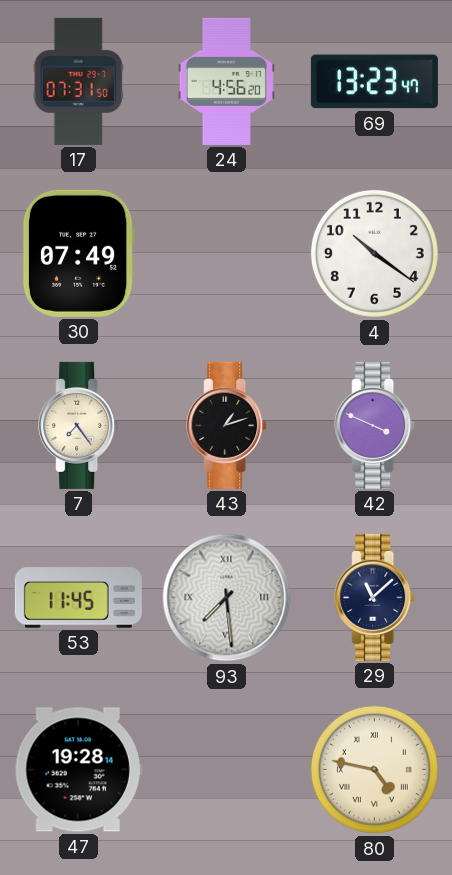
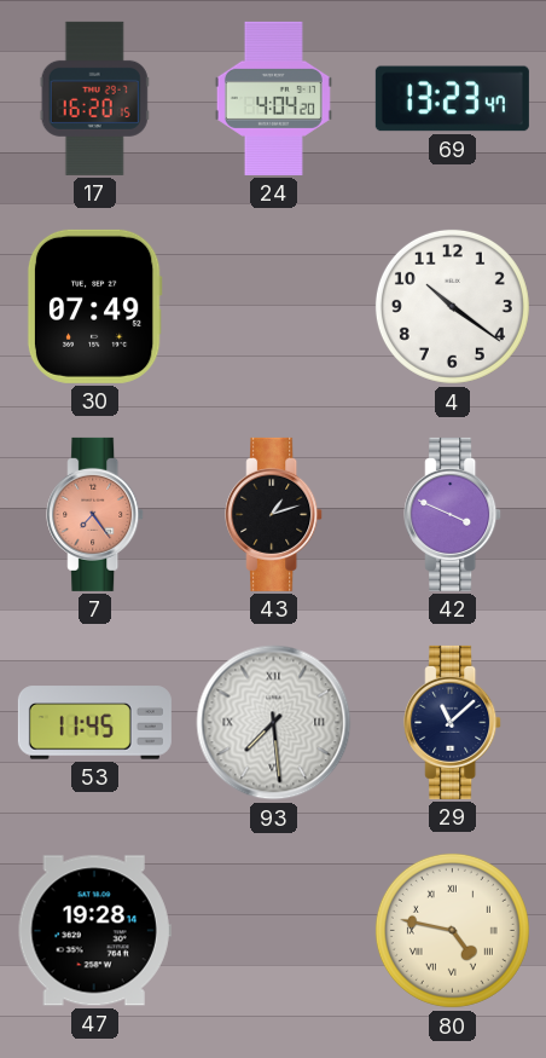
17: 07:31 -> 16:20 (94, 98)
24: 4:56 -> 4:04 (273, 98)
7 dial: cream -> salmon (95, 514)
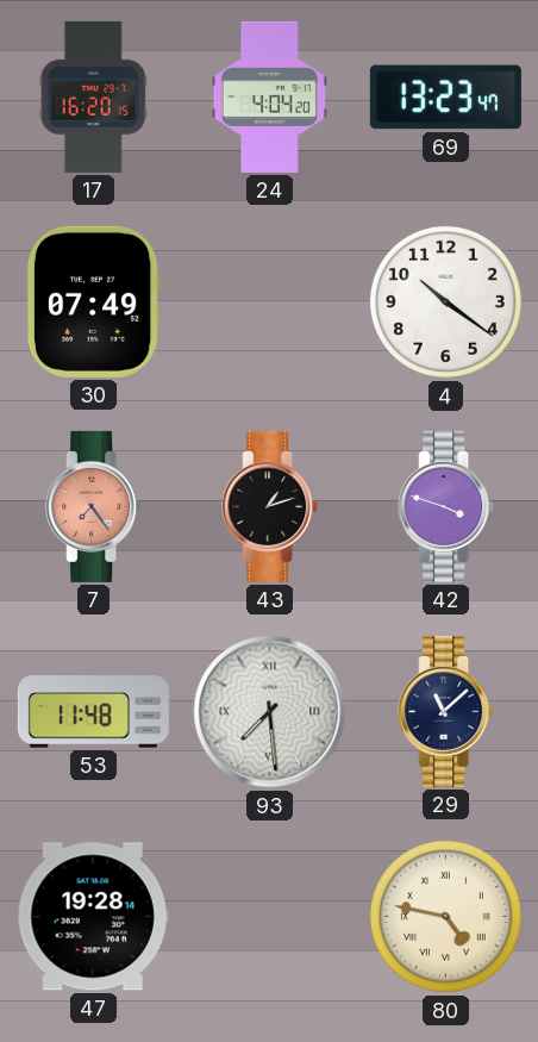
42: 3:49 -> 3:48 (446, 506)
53: 11:45 -> 11:48 (93, 712)
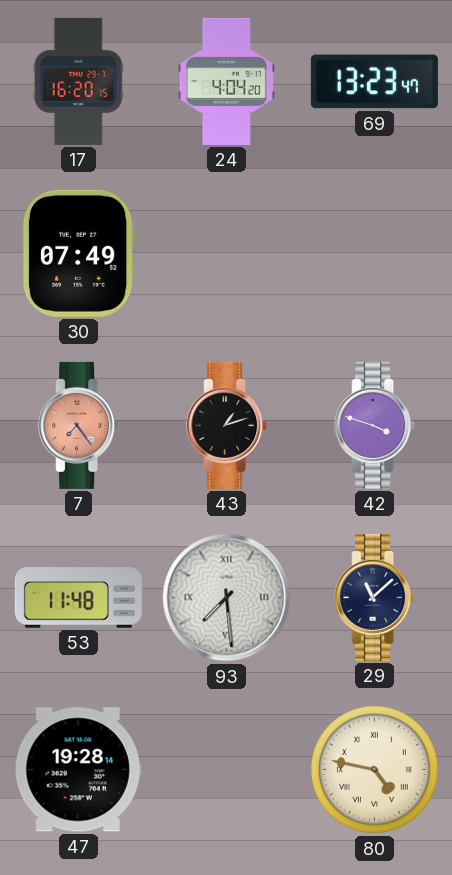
4: 10:21 -> none (445, 301)
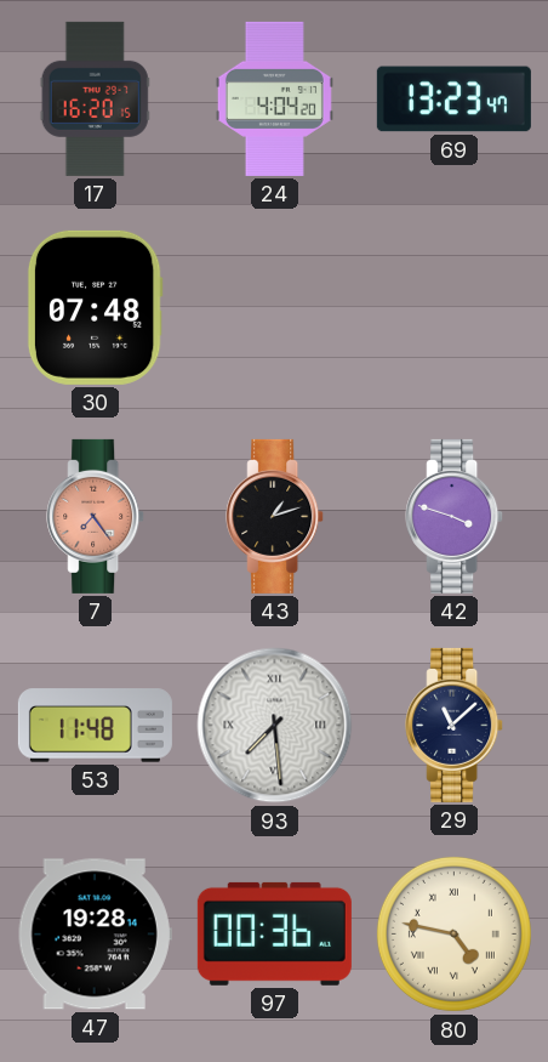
30: 07:49 -> 07:48 (95, 307)
97: none -> 00:36 (274, 933)
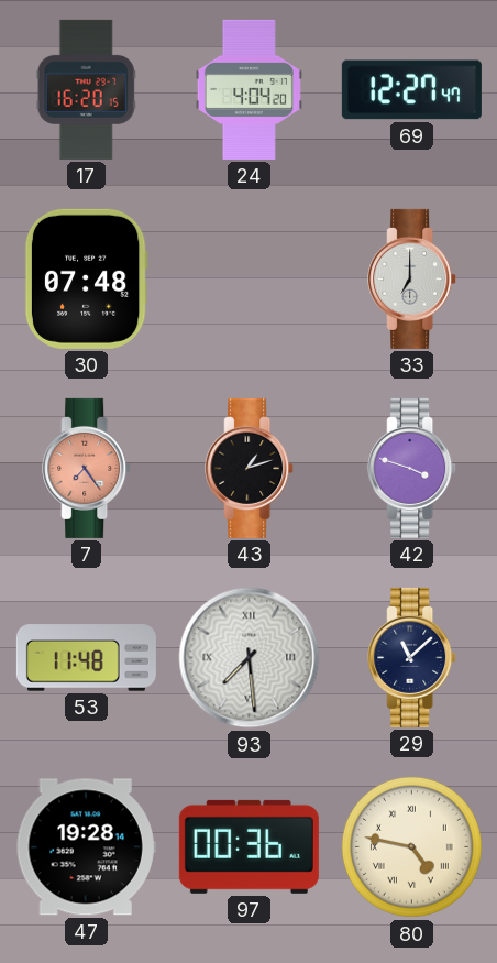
69: 13:23 -> 12:27 (411, 90)
33: none -> 7:00 (412, 278)
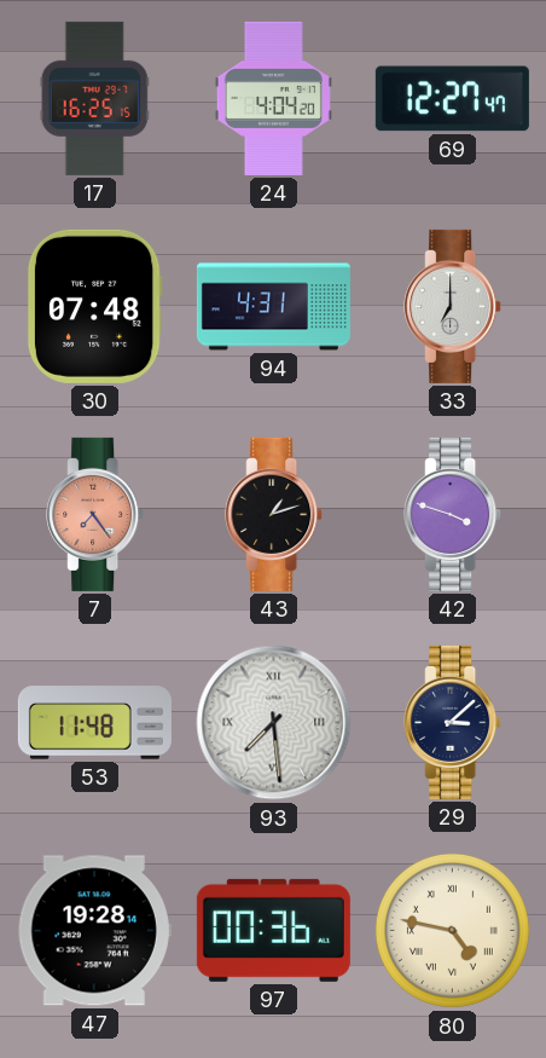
17: 16:20 -> 16:25 (94, 98)
94: none -> 4:31 (273, 307)
29: 11:08 -> 3:08 (453, 722)
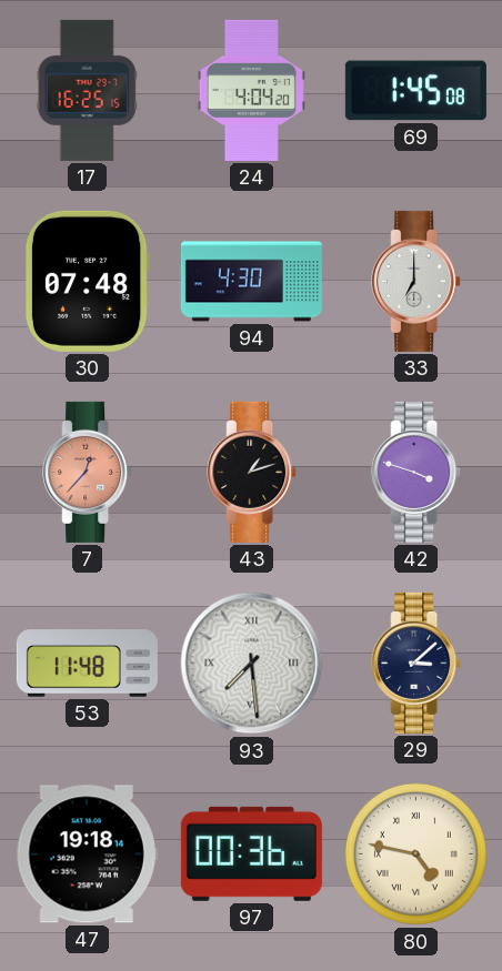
69: 12:27 -> 1:45 (415, 91)
94: 4:31 -> 4:30 (251, 282)
7: 7:24 -> 12:37 (88, 472)
47: 19:28 -> 19:18 (87, 854)
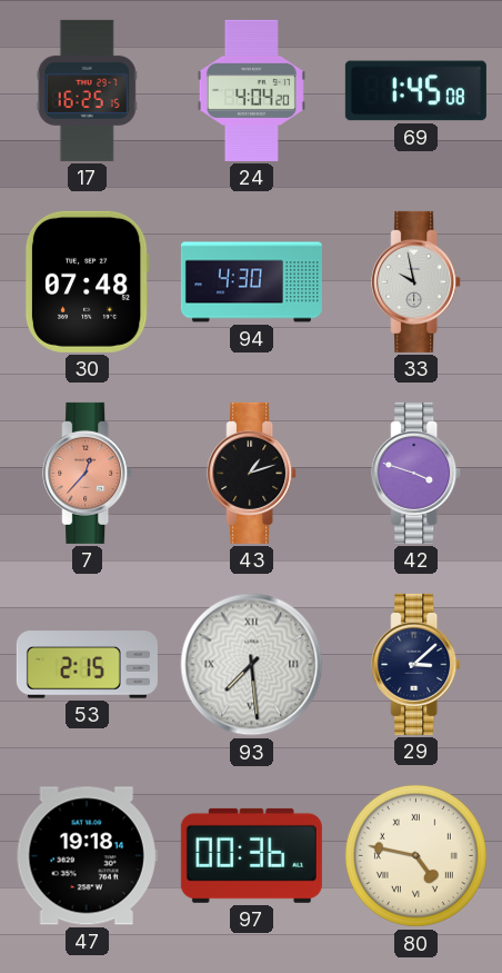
33: 7:00 -> 9:58 (416, 281)
53: 11:48 -> 2:15 (87, 665)
